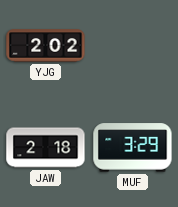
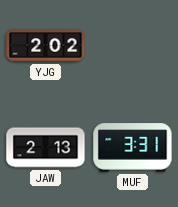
JAW: 2:18 -> 2:13 (46, 148)
MUF: 3:29 -> 3:31 (133, 148)
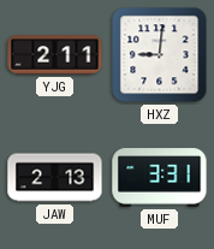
YJG: 2:02 -> 2:11 (55, 55)
HXZ: none -> 9:01 (160, 55)
